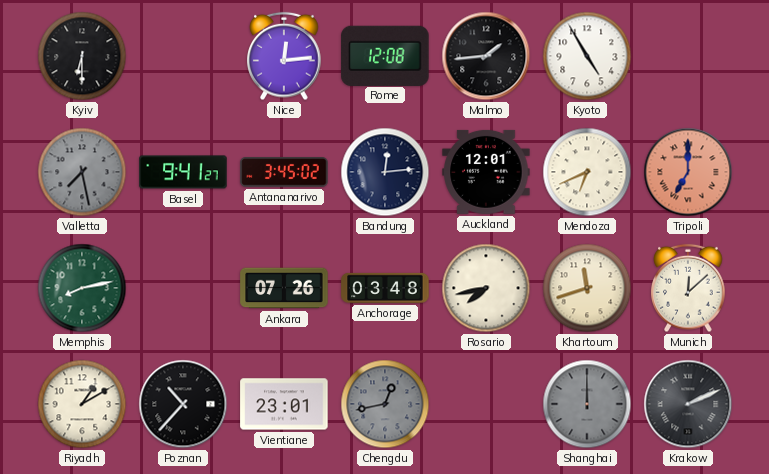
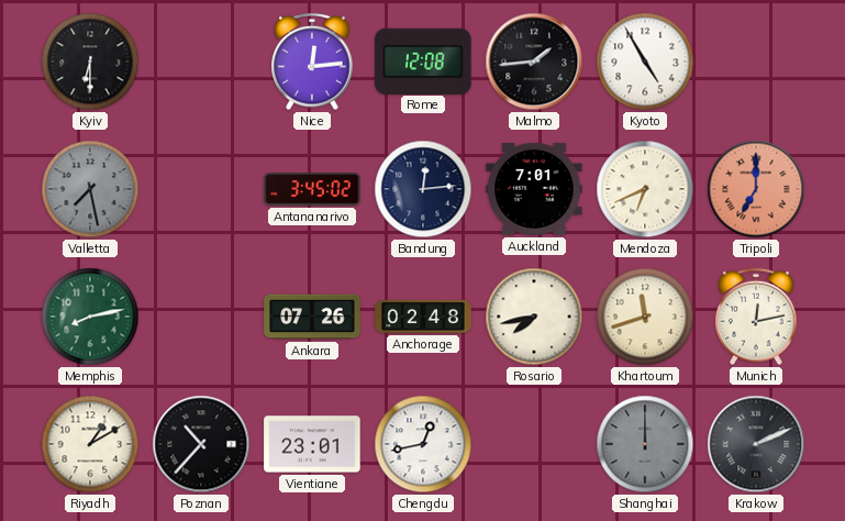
Basel: 9:41 -> none (183, 172)
Auckland: 12:01 -> 7:01 (534, 189)
Anchorage: 03:48 -> 02:48 (423, 317)
Munich: 12:08 -> 12:13 (756, 317)
Chengdu dial: grey -> white (423, 444)
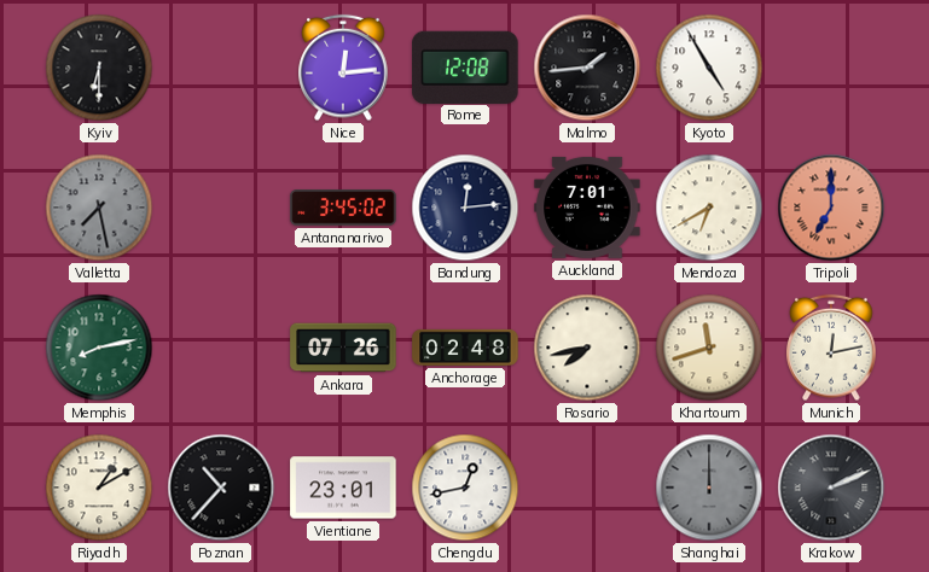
Mendoza: 6:41 -> 6:40 (709, 208)
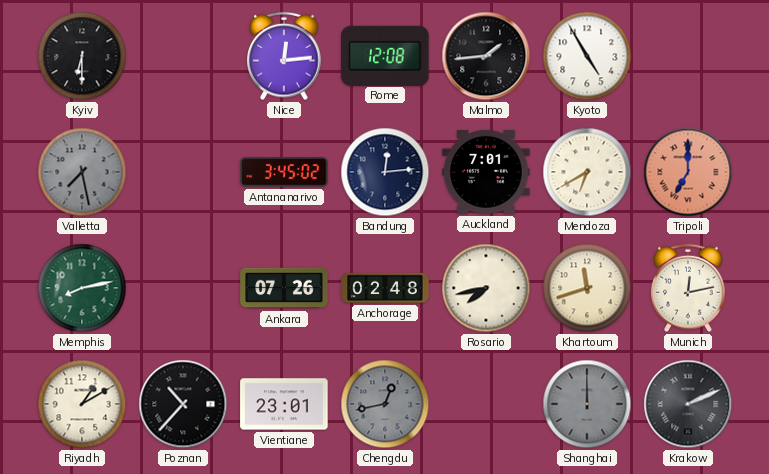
Chengdu dial: white -> grey (385, 404)
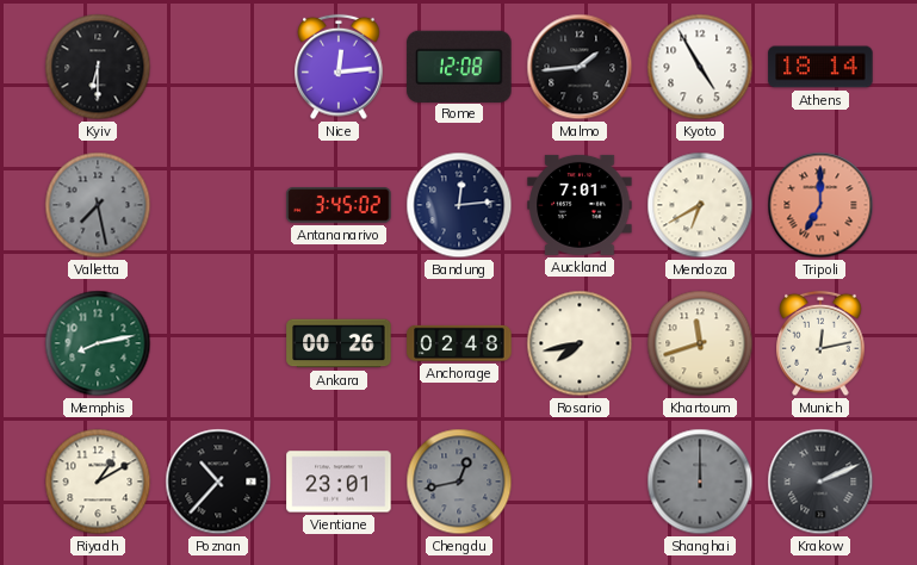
Athens: none -> 18:14 (820, 67)
Ankara: 07:26 -> 00:26 (339, 343)
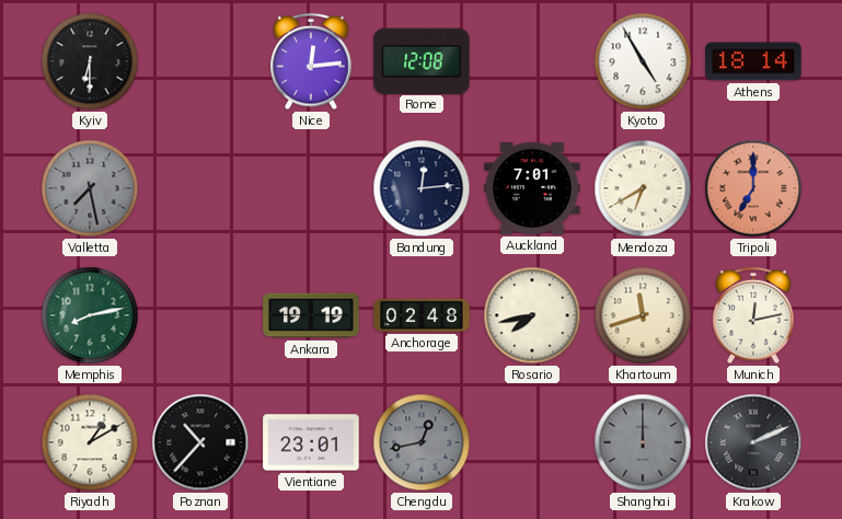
Malmo: 1:44 -> none (580, 67)
Antananarivo: 3:45 -> none (339, 205)
Ankara: 00:26 -> 19:19 (311, 315)
